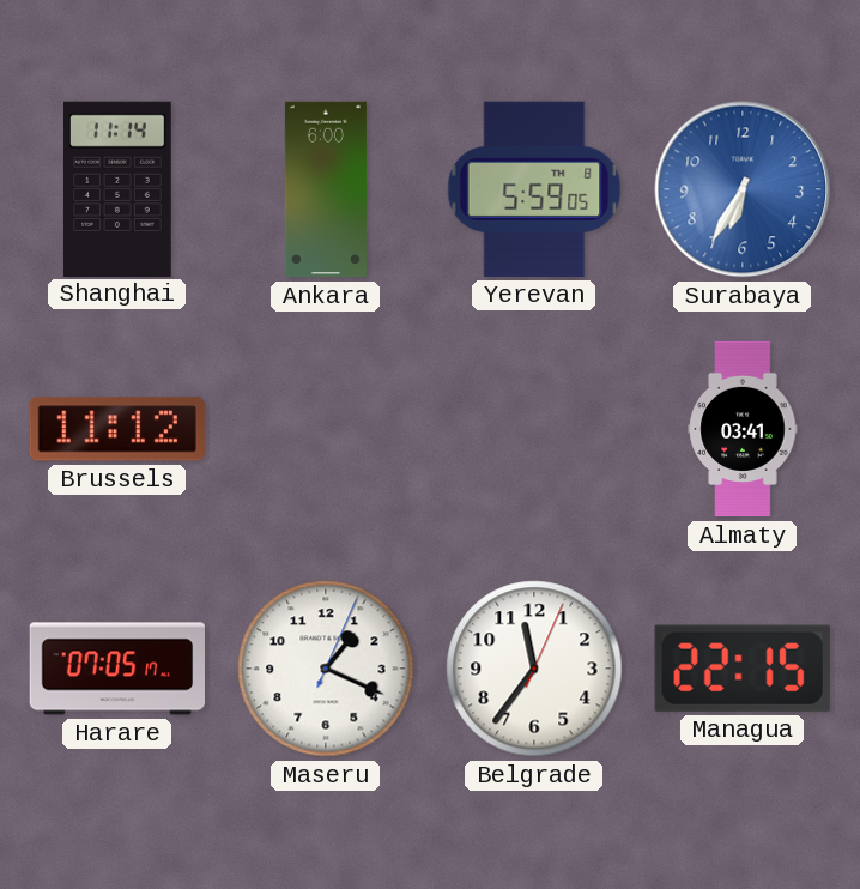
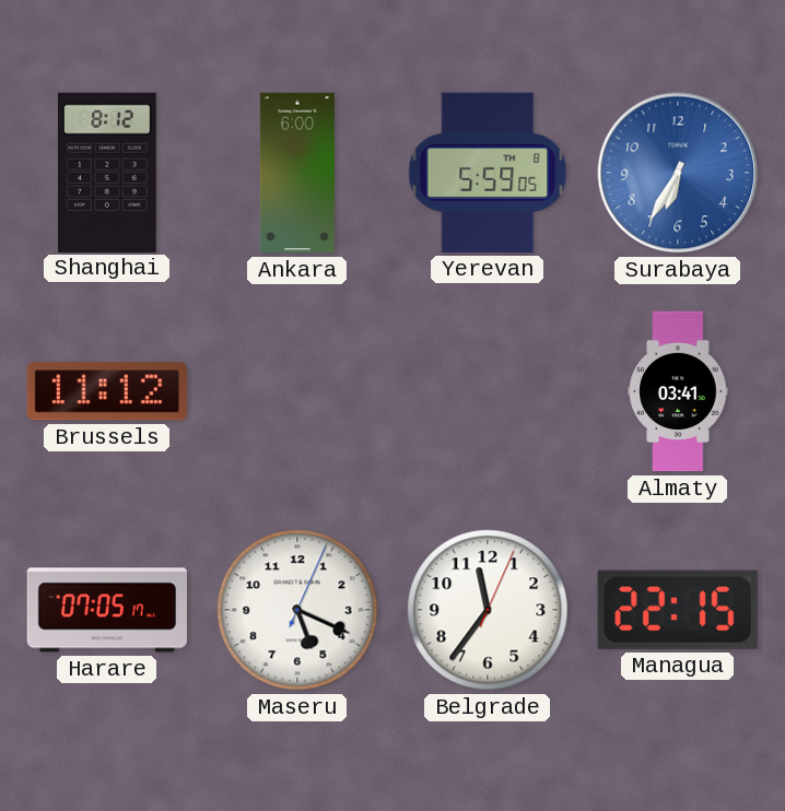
Shanghai: 11:14 -> 8:12 (107, 172)
Maseru: 1:19 -> 5:19 (297, 610)
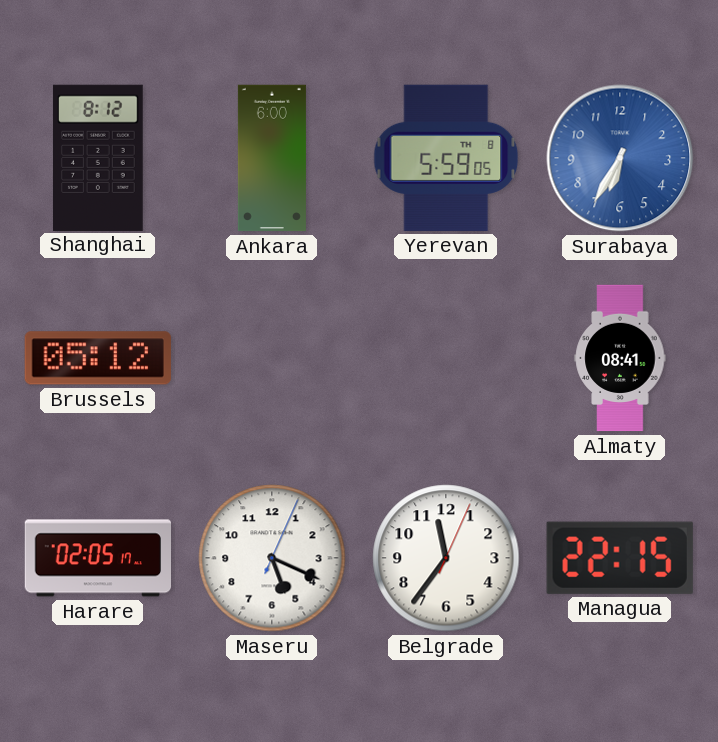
Brussels: 11:12 -> 05:12 (98, 358)
Almaty: 03:41 -> 08:41 (620, 358)
Harare: 07:05 -> 02:05 (97, 558)
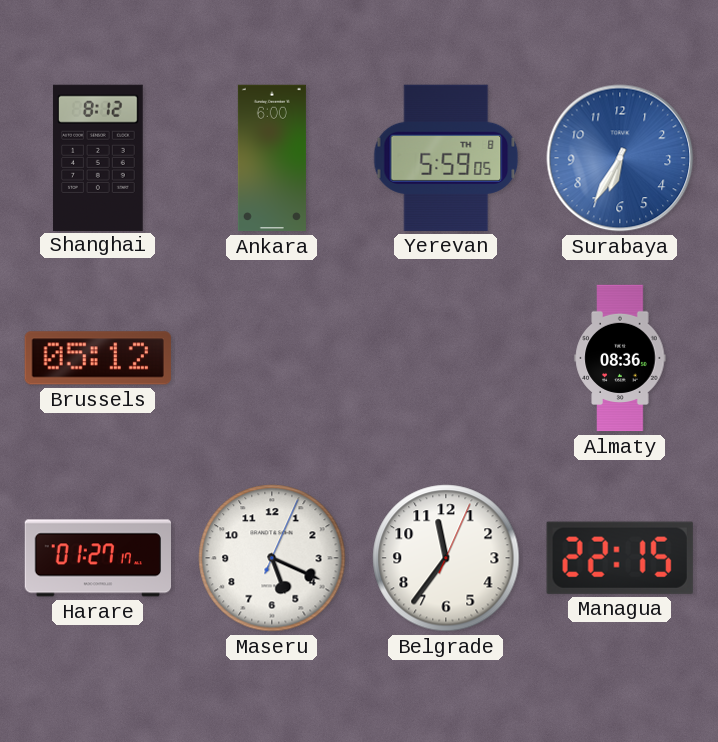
Almaty: 08:41 -> 08:36 (620, 358)
Harare: 02:05 -> 01:27 (97, 558)
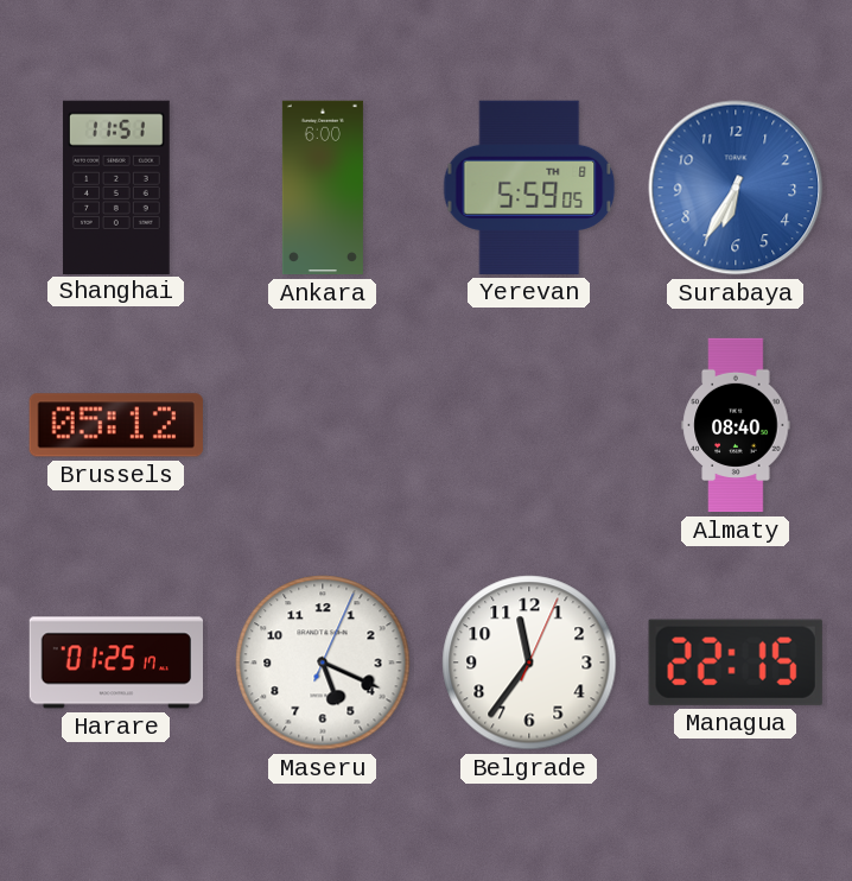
Shanghai: 8:12 -> 11:51 (116, 186)
Almaty: 08:36 -> 08:40 (736, 425)
Harare: 01:27 -> 01:25 (115, 663)
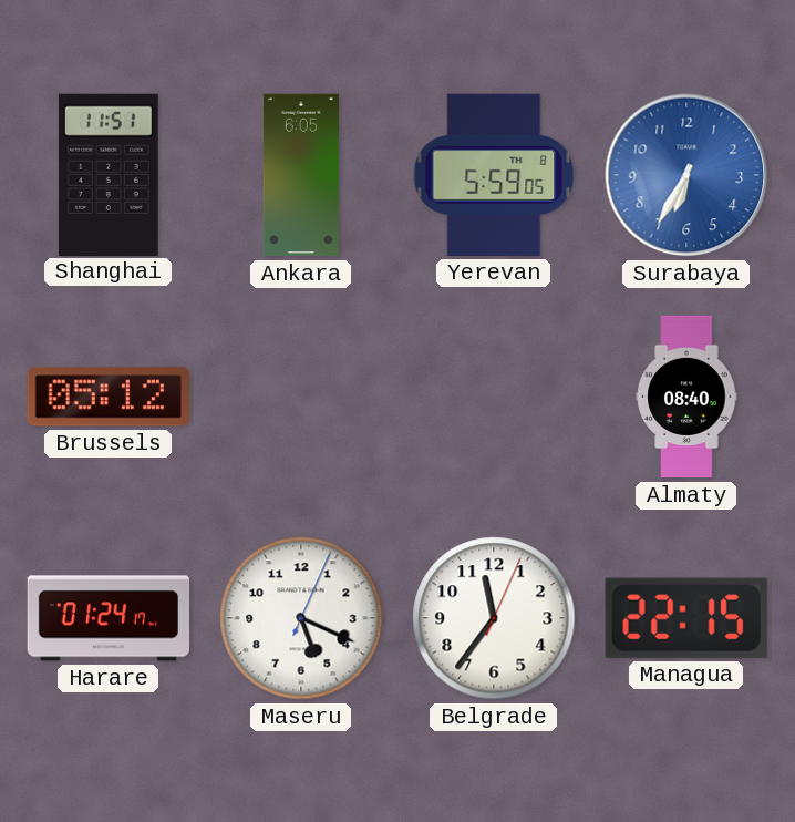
Ankara: 6:00 -> 6:05 (301, 175)
Harare: 01:25 -> 01:24 (107, 618)
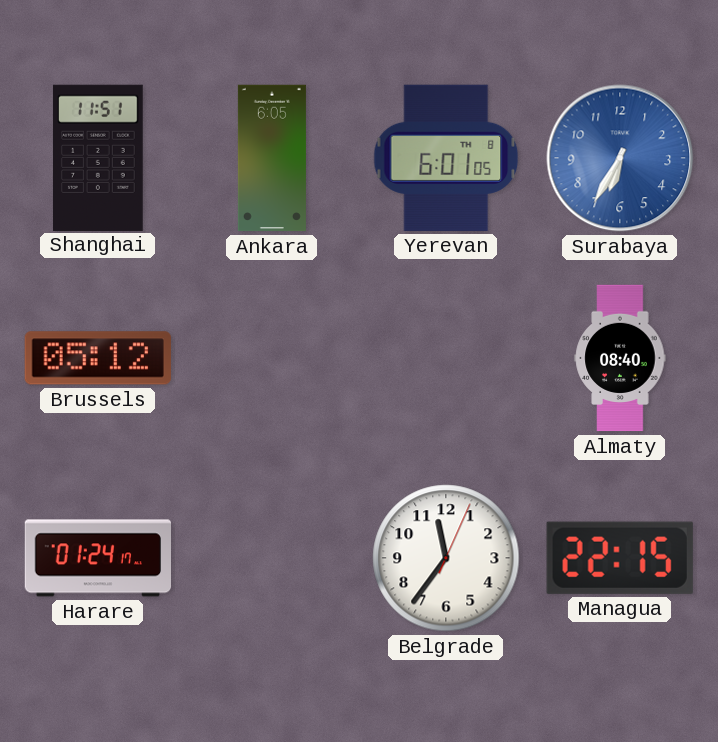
Yerevan: 5:59 -> 6:01 (446, 158)
Maseru: 5:19 -> none (301, 618)
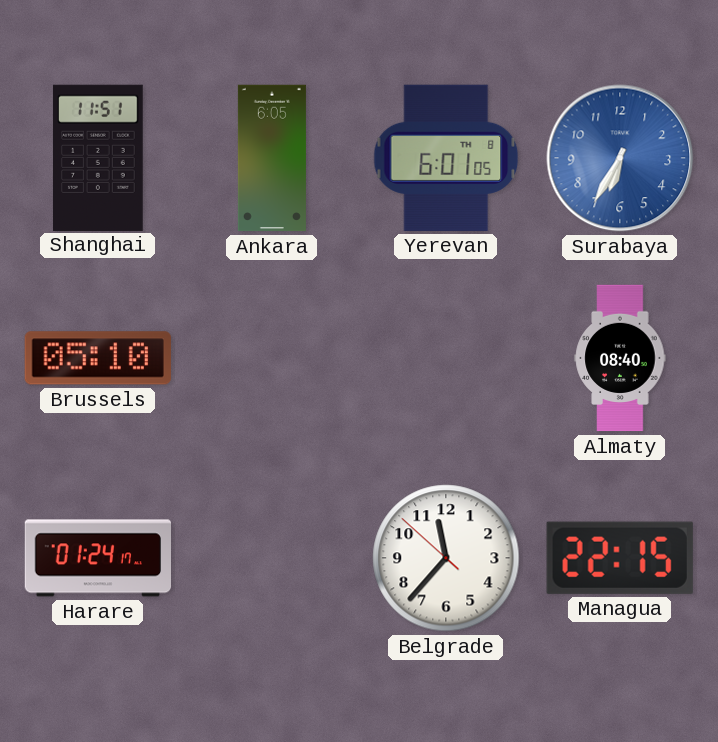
Brussels: 05:12 -> 05:10 (98, 358)
Belgrade: 11:36:04 -> 11:36:52 (446, 558)
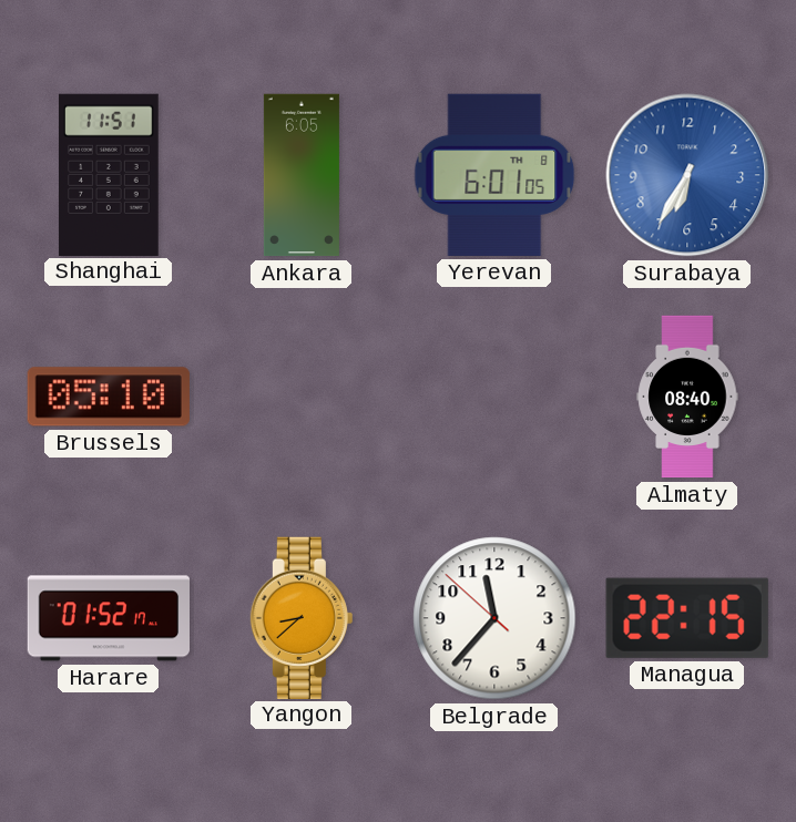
Harare: 01:24 -> 01:52 (108, 618)
Yangon: none -> 8:38 (302, 617)
